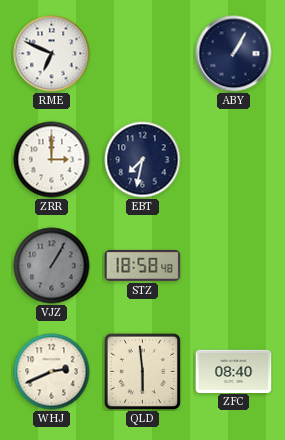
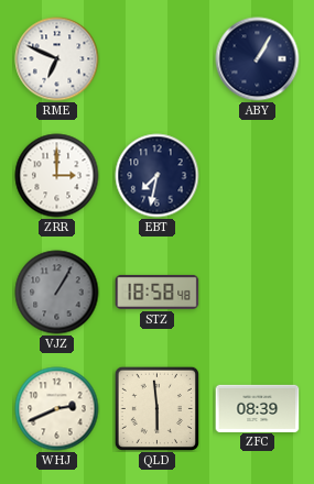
ZFC: 08:40 -> 08:39 (258, 408)
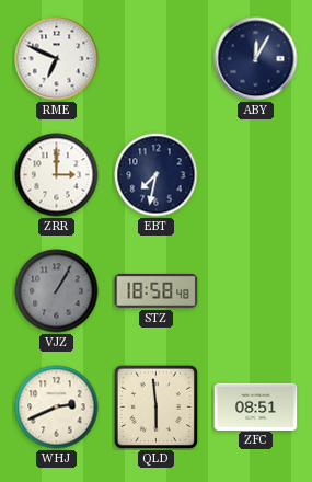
ABY: 1:05 -> 12:05 (256, 59)
ZFC: 08:39 -> 08:51 (256, 406)
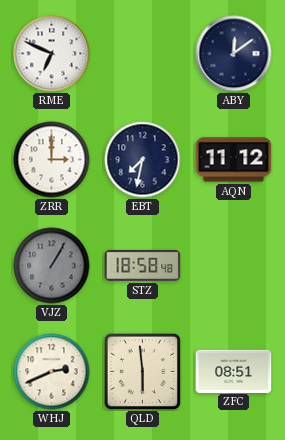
ABY: 12:05 -> 12:09 (234, 54)
AQN: none -> 11:12 (234, 160)
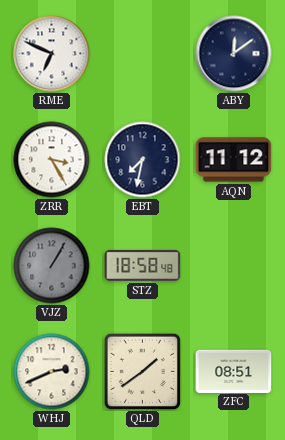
ZRR: 3:00 -> 3:25 (52, 160)
QLD: 5:59 -> 1:39 (142, 371)
